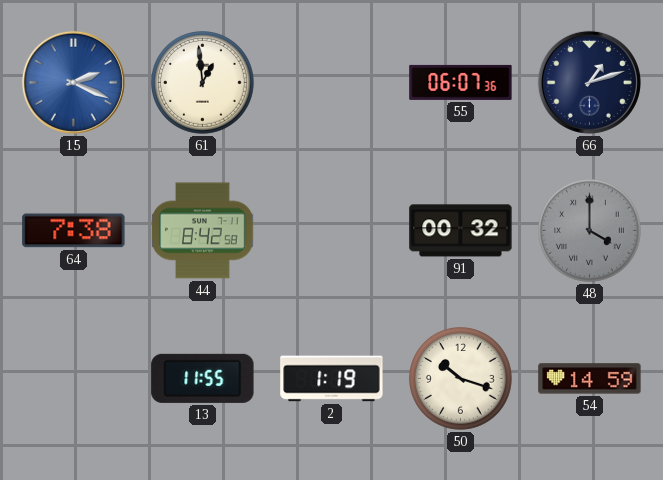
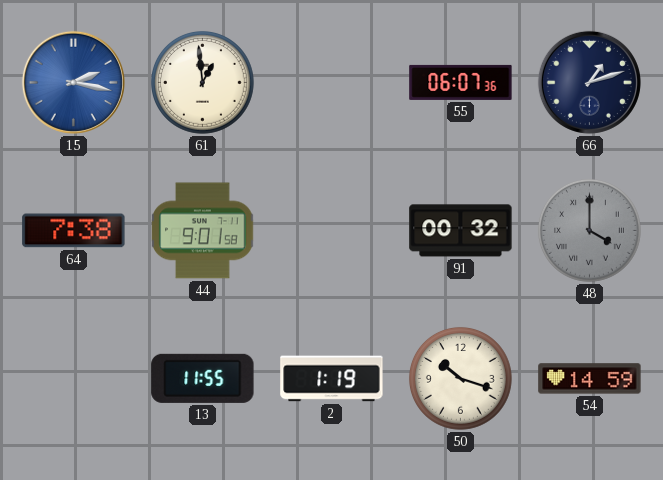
15: 2:19 -> 2:17 (73, 82)
44: 8:42 -> 9:01 (203, 231)
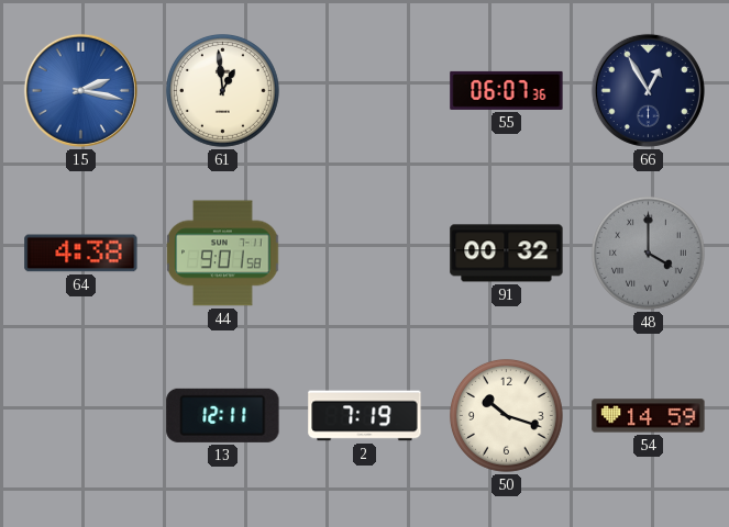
66: 1:12 -> 12:55 (648, 90)
64: 7:38 -> 4:38 (81, 254)
13: 11:55 -> 12:11 (223, 415)
2: 1:19 -> 7:19 (365, 416)
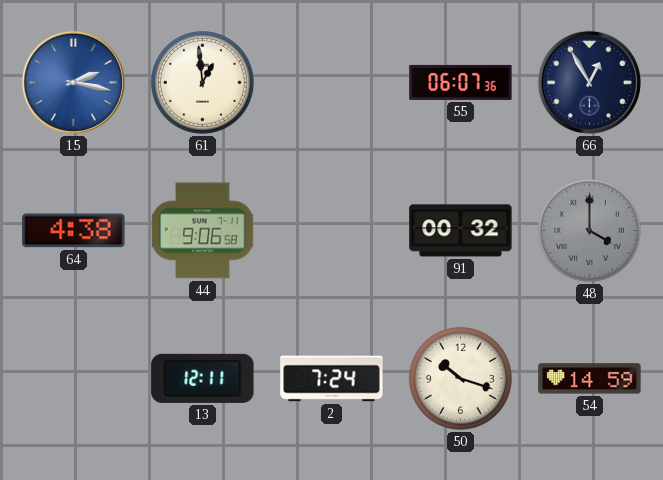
44: 9:01 -> 9:06 (203, 231)
2: 7:19 -> 7:24 (332, 379)
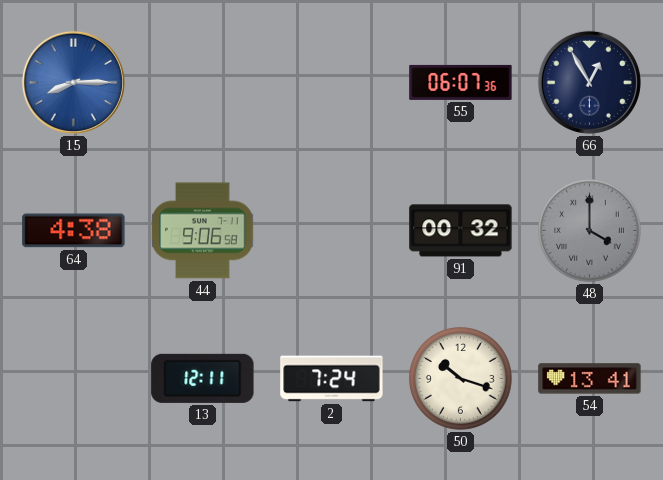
15: 2:17 -> 8:15 (73, 82)
61: 12:59 -> none (202, 82)
54: 14:59 -> 13:41 (590, 379)
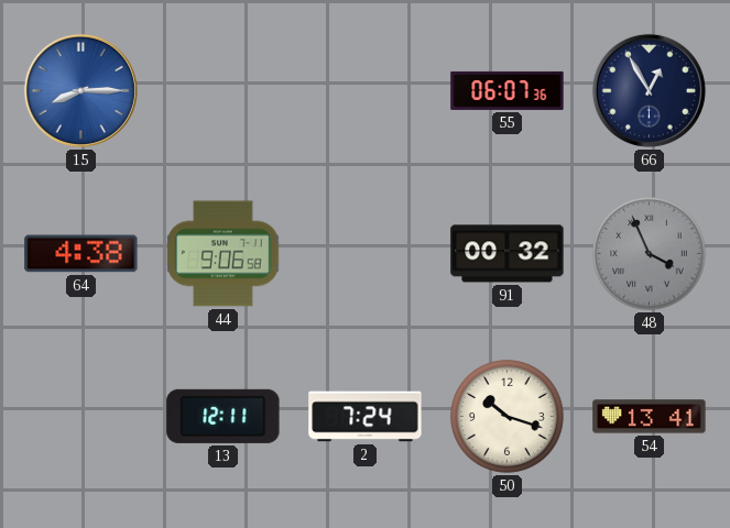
48: 4:00 -> 3:56 (649, 253)
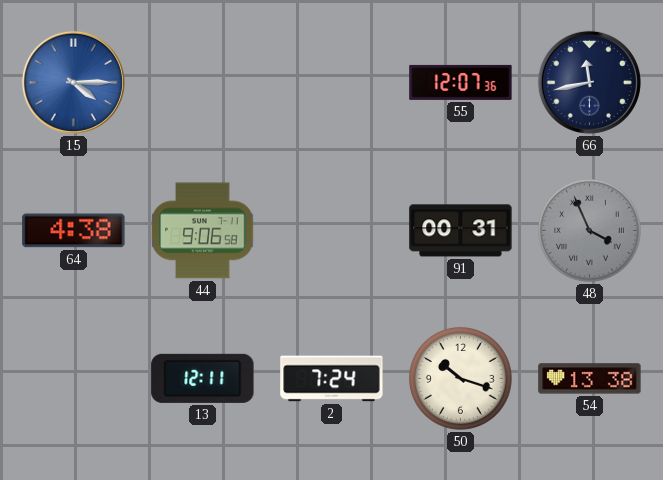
15: 8:15 -> 4:15 (73, 82)
55: 06:07 -> 12:07 (461, 82)
66: 12:55 -> 11:43 (589, 82)
91: 00:32 -> 00:31 (461, 231)
54: 13:41 -> 13:38 (590, 379)
